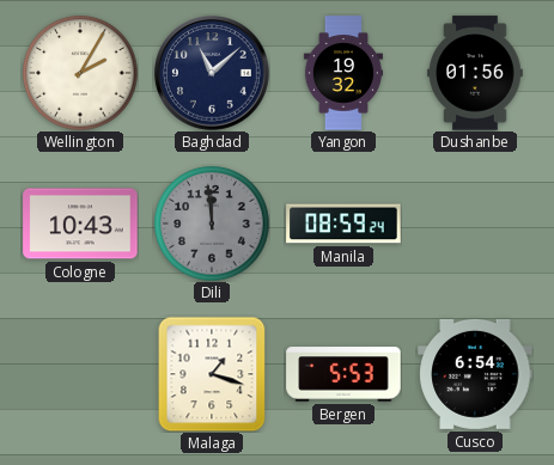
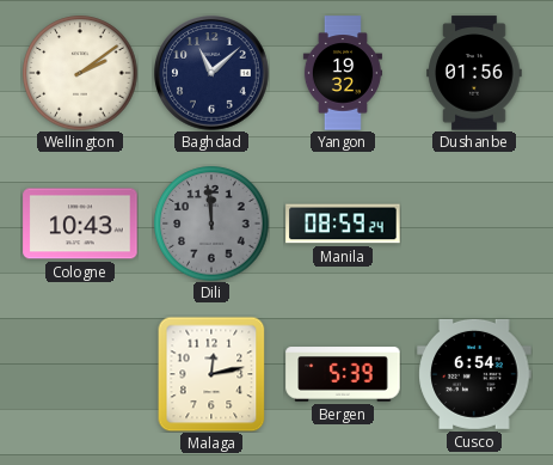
Wellington: 2:05 -> 2:09 (80, 73)
Malaga: 1:18 -> 12:13 (211, 374)
Bergen: 5:53 -> 5:39 (343, 374)
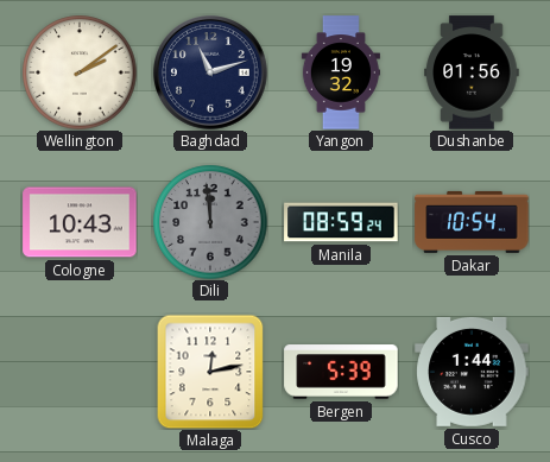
Baghdad: 11:08 -> 11:12 (210, 72)
Dakar: none -> 10:54 (472, 222)
Cusco: 6:54 -> 1:44 (472, 372)
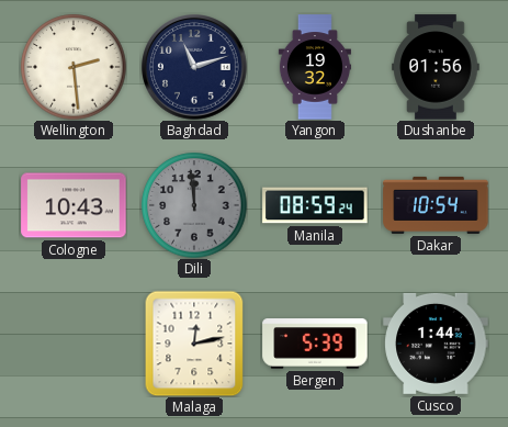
Wellington: 2:09 -> 2:29 (74, 67)
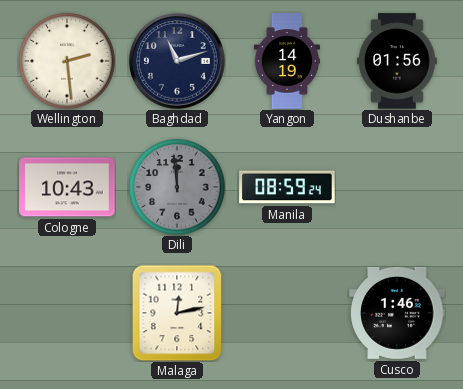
Yangon: 19:32 -> 14:19 (287, 61)
Dakar: 10:54 -> none (436, 205)
Bergen: 5:39 -> none (315, 344)
Cusco: 1:44 -> 1:46 (397, 313)
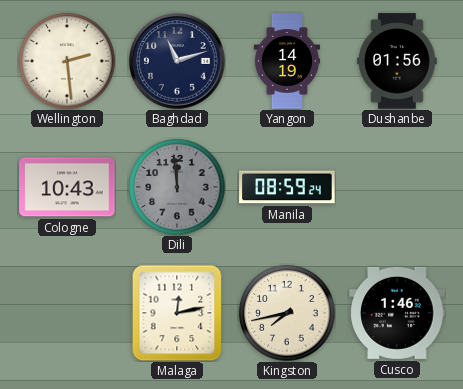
Kingston: none -> 7:43 (287, 313)
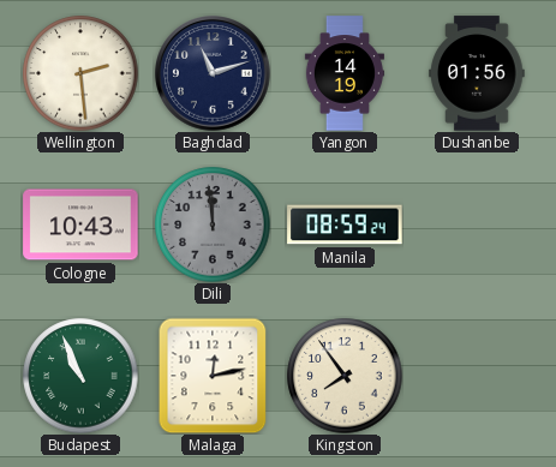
Budapest: none -> 10:56 (80, 376)
Kingston: 7:43 -> 7:54 (345, 376)
Cusco: 1:46 -> none (397, 313)
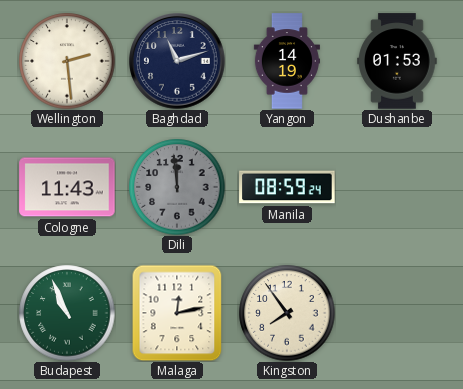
Dushanbe: 01:56 -> 01:53 (397, 61)
Cologne: 10:43 -> 11:43 (67, 187)
